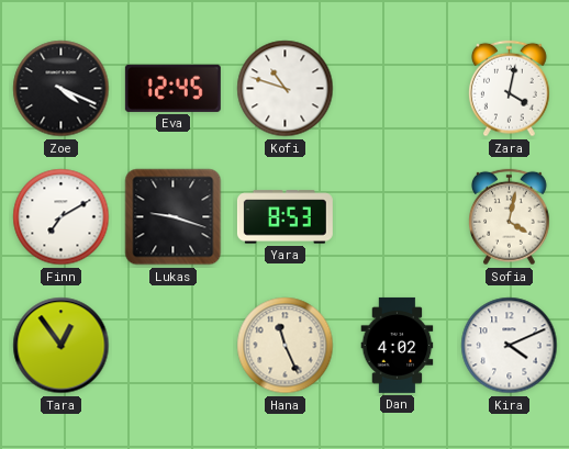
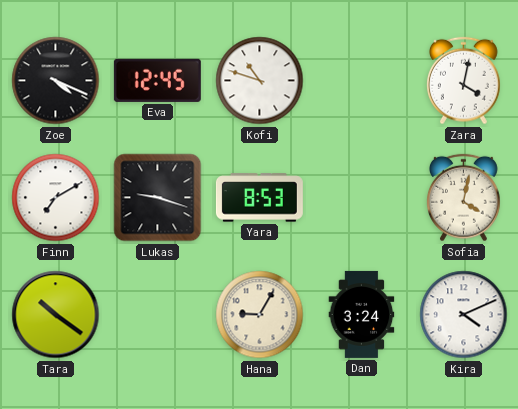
Tara: 12:54 -> 10:21 (56, 315)
Hana: 11:26 -> 9:05 (260, 315)
Dan: 4:02 -> 3:24 (362, 314)
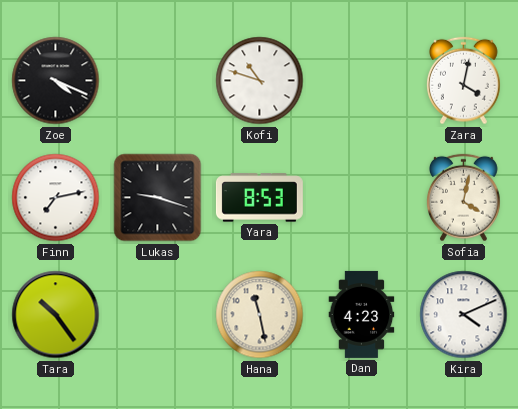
Eva: 12:45 -> none (157, 80)
Finn: 7:10 -> 7:13 (56, 198)
Tara: 10:21 -> 10:24 (56, 315)
Hana: 9:05 -> 11:28 (260, 315)
Dan: 3:24 -> 4:23 (362, 314)
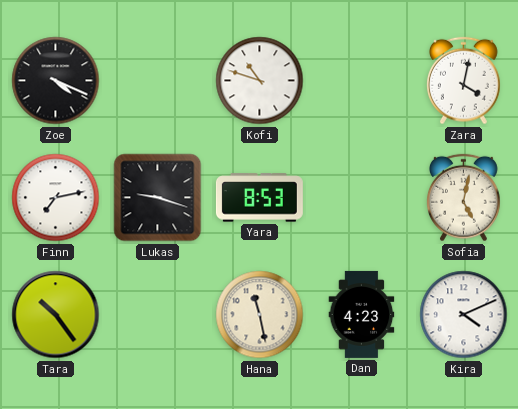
Sofia: 4:02 -> 5:02 (464, 198)
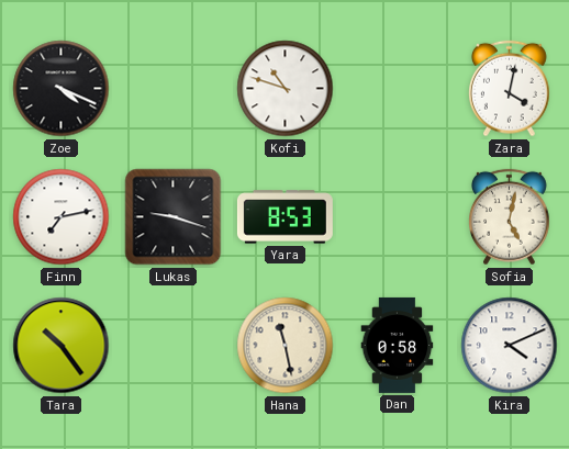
Dan: 4:23 -> 0:58 (398, 345)
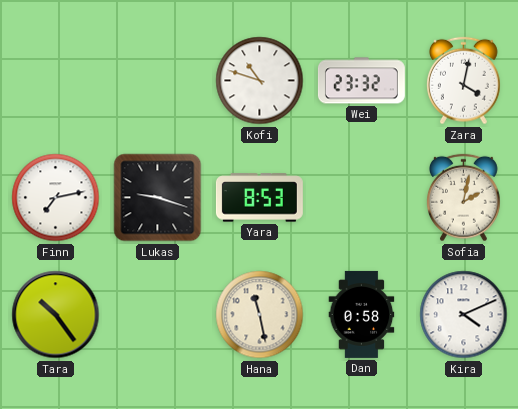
Zoe: 4:19 -> none (62, 89)
Wei: none -> 23:32 (361, 81)
Sofia: 5:02 -> 2:02 (464, 198)
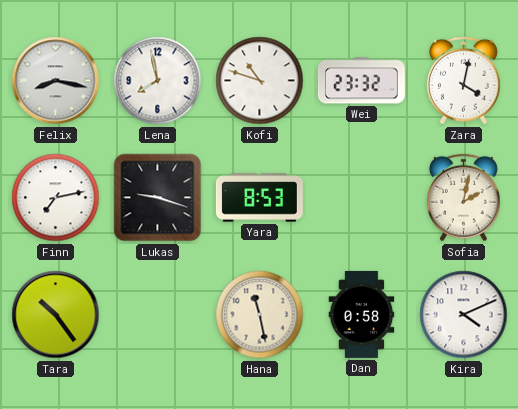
Felix: none -> 8:17 (56, 81)
Lena: none -> 7:58 (158, 81)
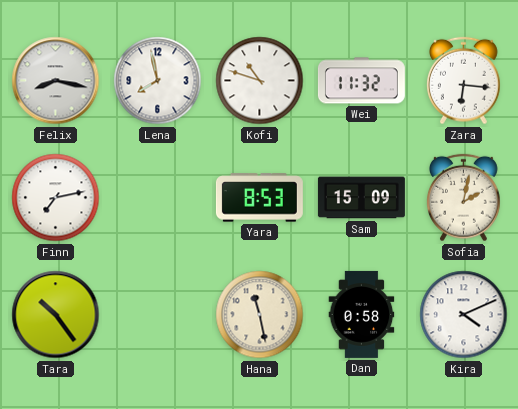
Wei: 23:32 -> 11:32 (361, 81)
Zara: 4:02 -> 6:16 (464, 81)
Lukas: 9:18 -> none (158, 198)
Sam: none -> 15:09 (361, 198)
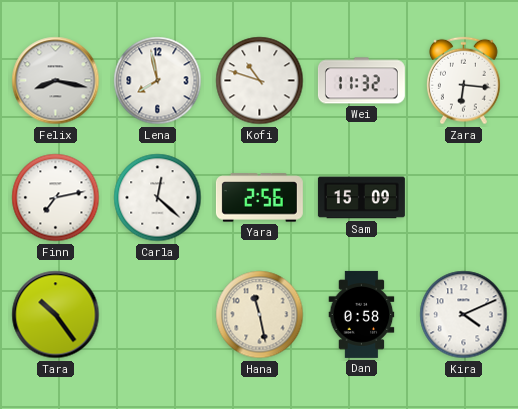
Carla: none -> 12:22 (158, 198)
Yara: 8:53 -> 2:56 (259, 198)
Sofia: 2:02 -> none (464, 198)
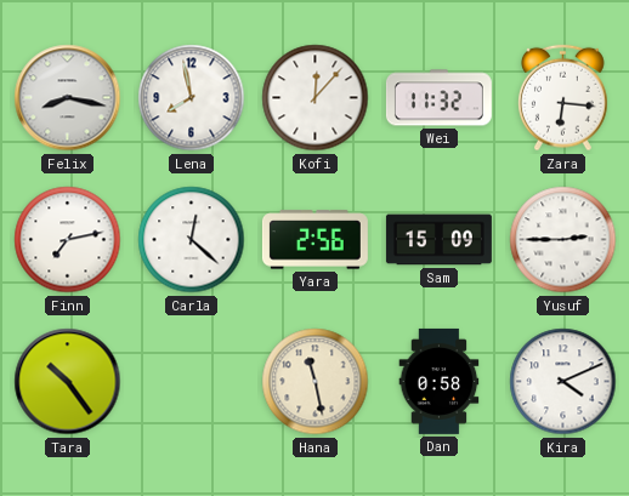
Kofi: 10:48 -> 12:07 (316, 98)
Yusuf: none -> 2:45 (563, 240)
